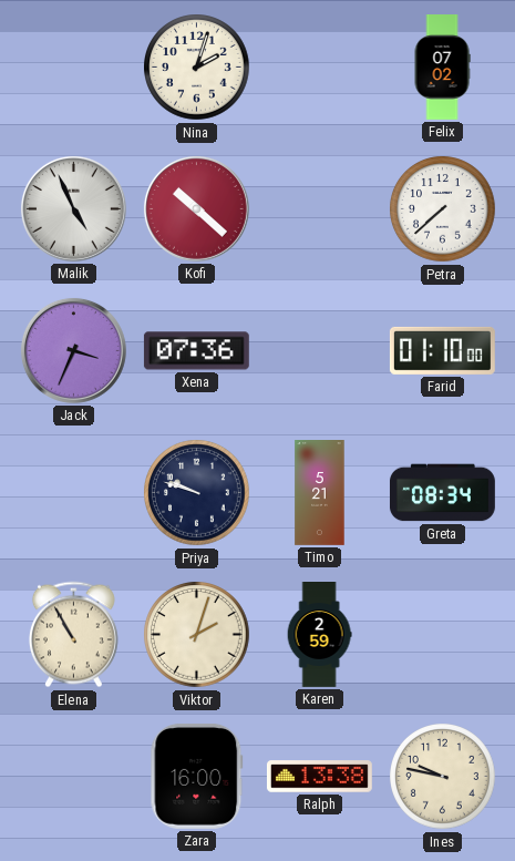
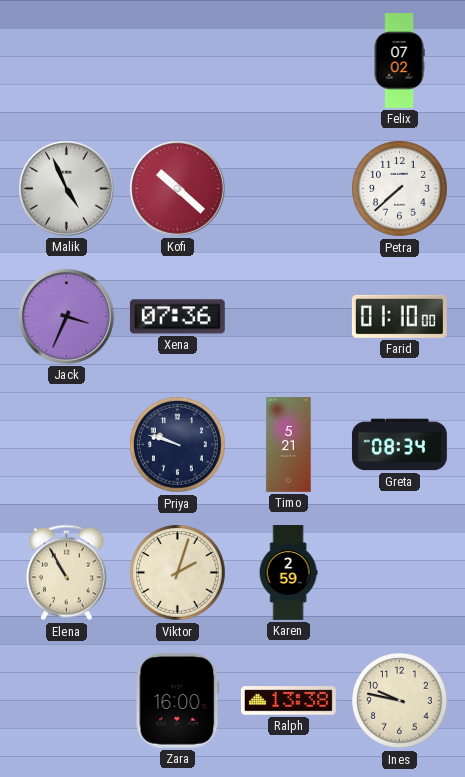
Nina: 2:03 -> none (197, 68)
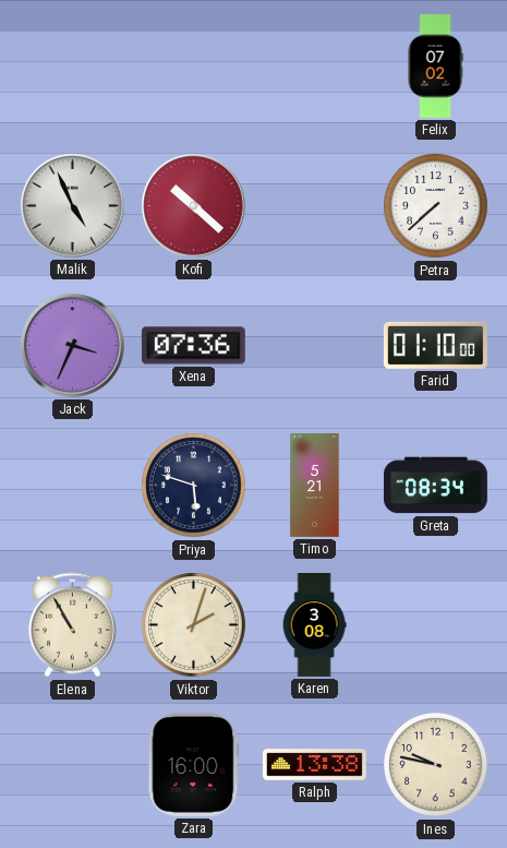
Priya: 9:48 -> 5:48 (194, 486)
Karen: 2:59 -> 3:08 (314, 625)
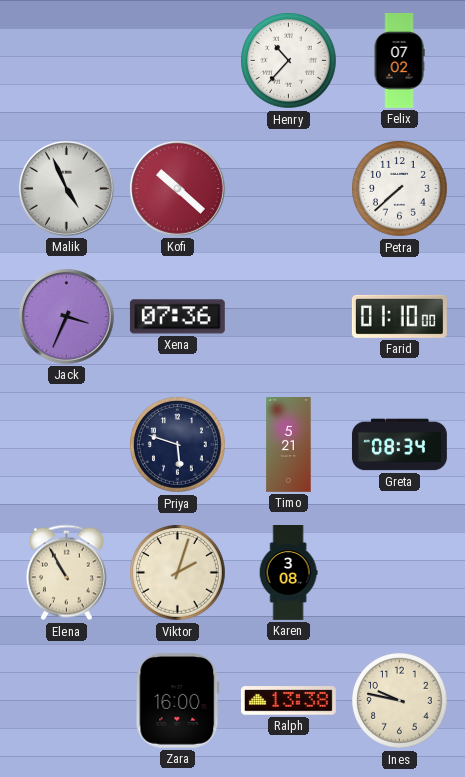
Henry: none -> 10:37 (289, 61)
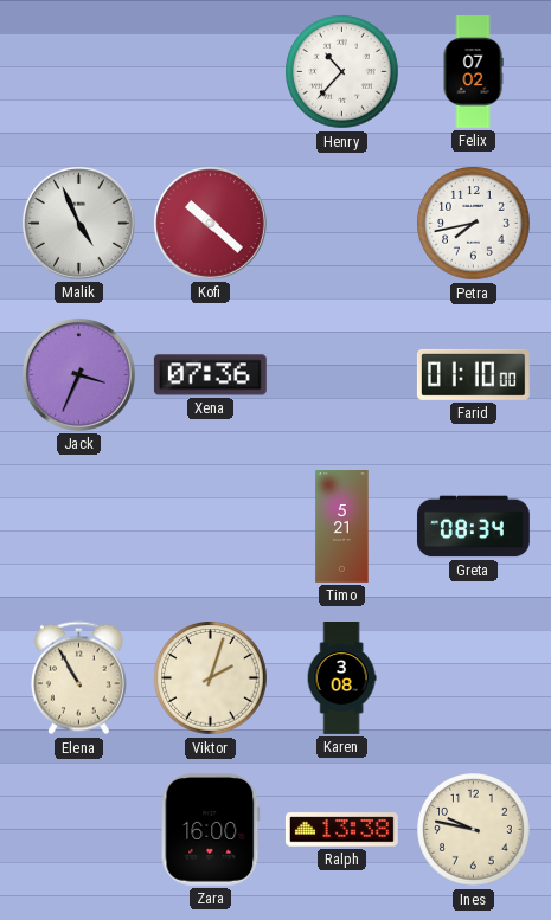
Petra: 7:38 -> 7:43 (474, 224)
Priya: 5:48 -> none (178, 445)
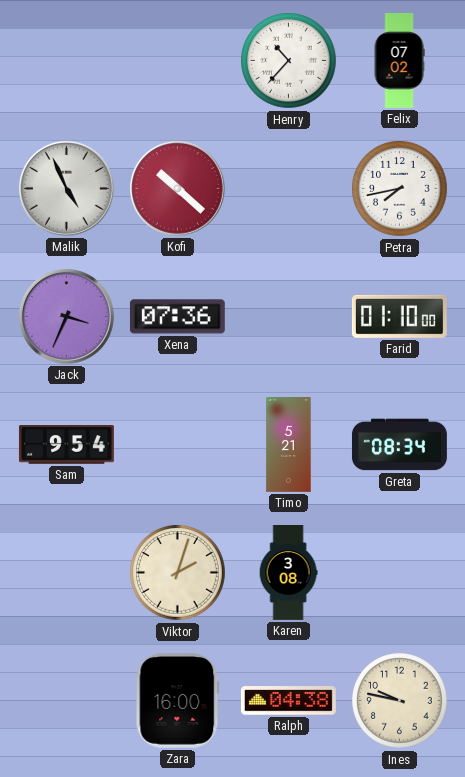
Sam: none -> 9:54 (66, 445)
Elena: 10:55 -> none (78, 678)
Ralph: 13:38 -> 04:38 (288, 701)
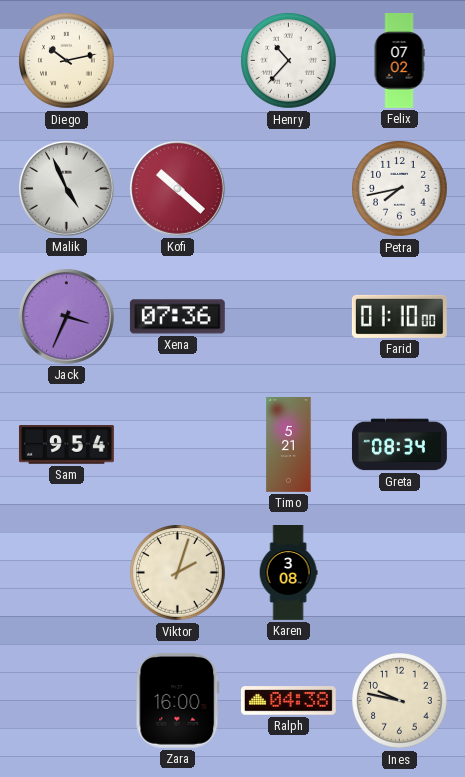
Diego: none -> 10:13 (67, 61)
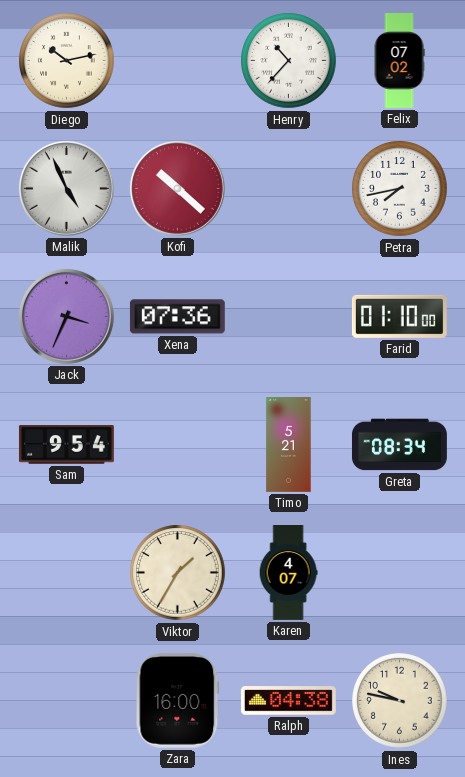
Viktor: 2:03 -> 1:35 (178, 573)
Karen: 3:08 -> 4:07 (288, 573)
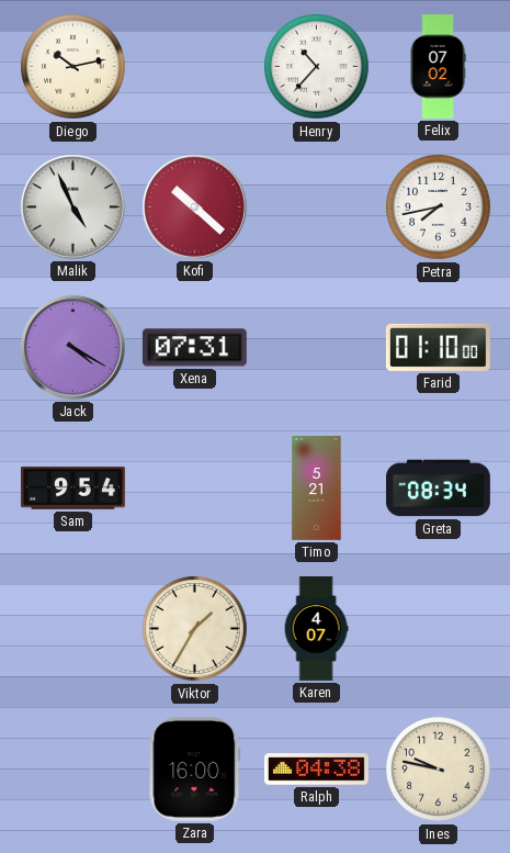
Jack: 3:34 -> 4:20 (72, 347)
Xena: 07:36 -> 07:31 (194, 348)
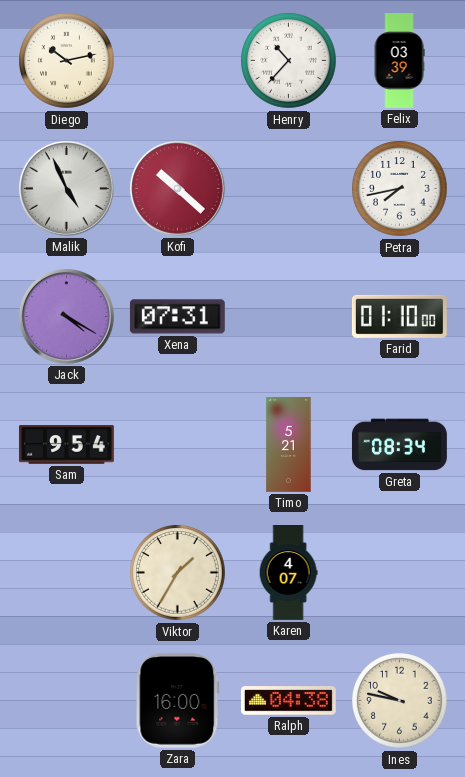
Felix: 07:02 -> 03:39 (399, 61)
